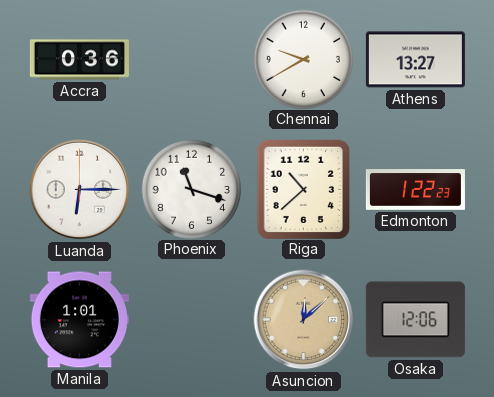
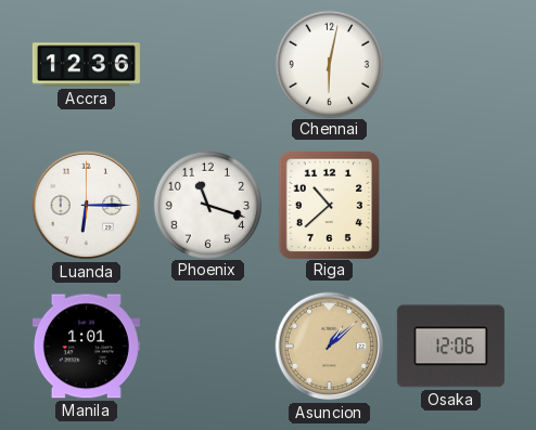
Accra: 0:36 -> 12:36 (86, 65)
Chennai: 9:40 -> 6:02 (329, 64)
Athens: 13:27 -> none (415, 60)
Edmonton: 1:22 -> none (415, 190)
Asuncion: 12:08 -> 1:08 (330, 347)
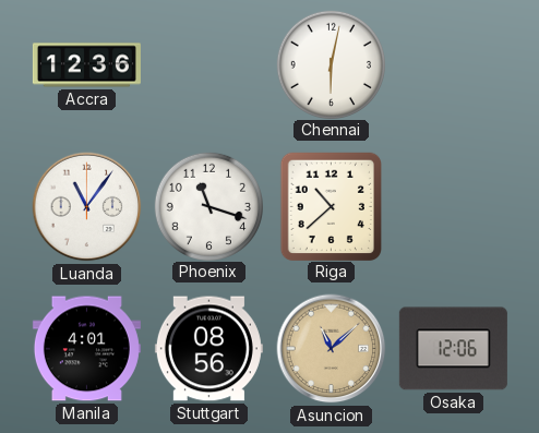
Luanda: 6:15 -> 11:06 (87, 207)
Manila: 1:01 -> 4:01 (86, 349)
Stuttgart: none -> 08:56 (208, 349)
Asuncion: 1:08 -> 11:08 (332, 349)
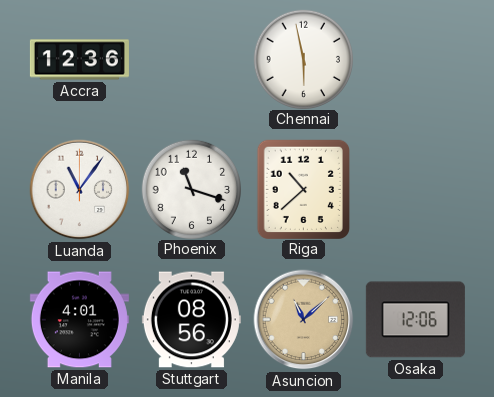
Chennai: 6:02 -> 5:58 (303, 59)
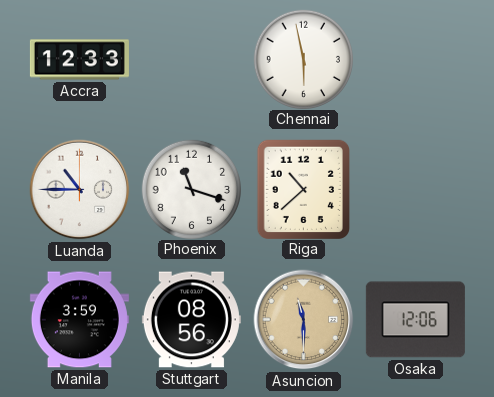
Accra: 12:36 -> 12:33 (79, 60)
Luanda: 11:06 -> 10:45 (80, 190)
Manila: 4:01 -> 3:59 (79, 320)
Asuncion: 11:08 -> 11:30 (304, 320)
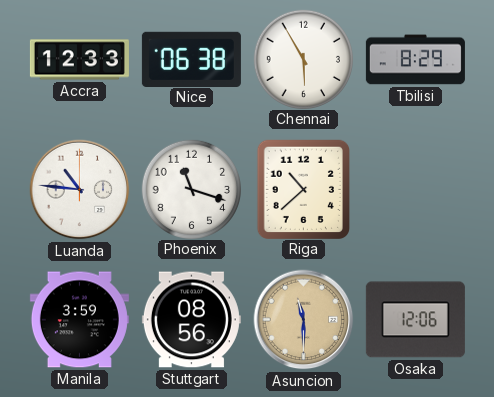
Nice: none -> 06:38 (191, 59)
Chennai: 5:58 -> 5:55 (303, 59)
Tbilisi: none -> 8:29 (415, 60)
Luanda: 10:45 -> 10:46 (80, 190)
